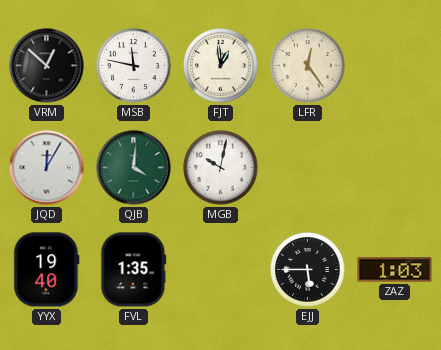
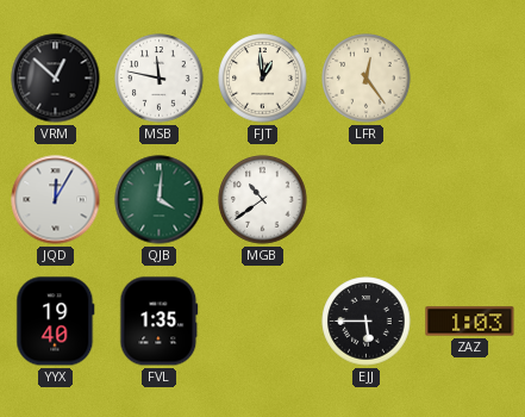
MGB: 10:02 -> 10:39 (263, 200)
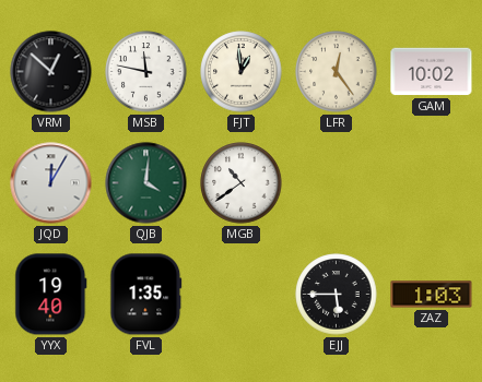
GAM: none -> 10:02 (432, 72)
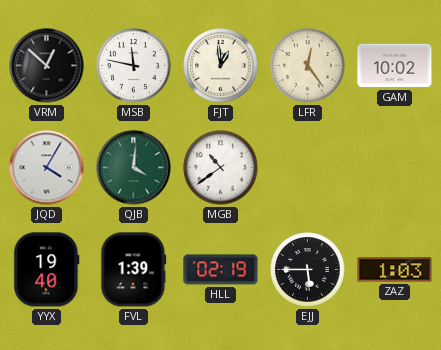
JQD: 12:05 -> 4:05 (47, 168)
FVL: 1:35 -> 1:39 (134, 270)
HLL: none -> 02:19 (221, 270)
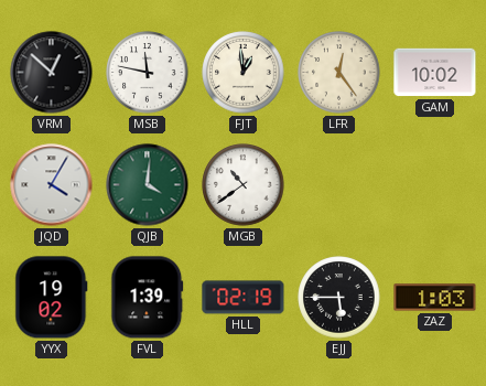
YYX: 19:40 -> 19:02 (52, 298)
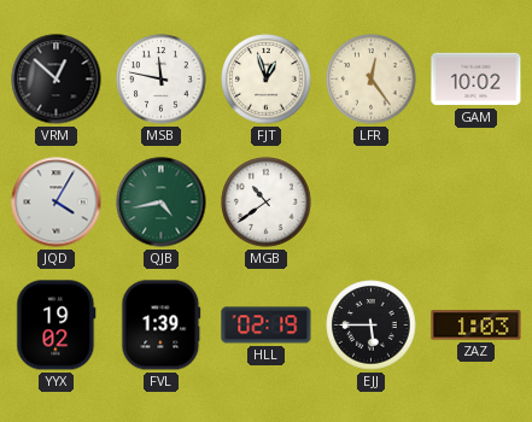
FJT: 12:59 -> 12:57 (267, 80)
QJB: 4:01 -> 4:43 (162, 203)
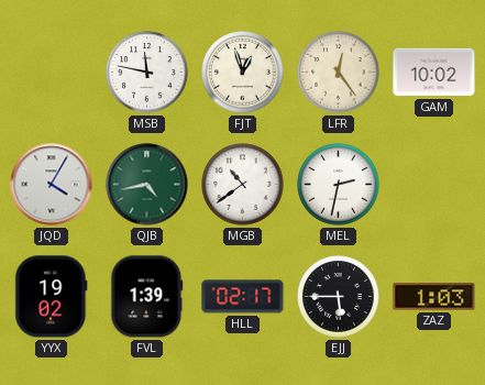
VRM: 12:52 -> none (57, 80)
MEL: none -> 2:32 (339, 185)
HLL: 02:19 -> 02:17 (243, 297)
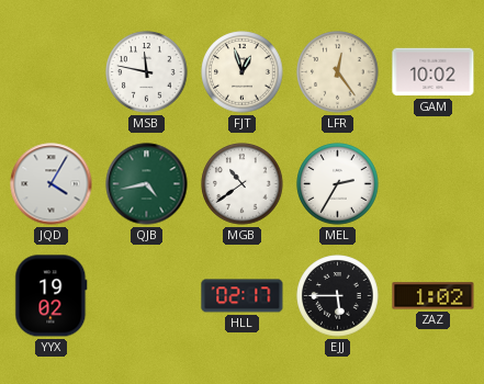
MEL: 2:32 -> 2:35 (338, 184)
FVL: 1:39 -> none (147, 297)
ZAZ: 1:03 -> 1:02 (434, 296)
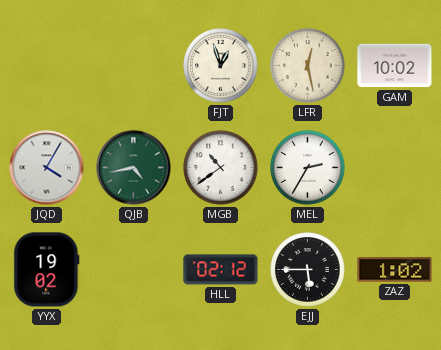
MSB: 11:47 -> none (147, 72)
LFR: 12:24 -> 12:28 (308, 66)
HLL: 02:17 -> 02:12 (221, 270)
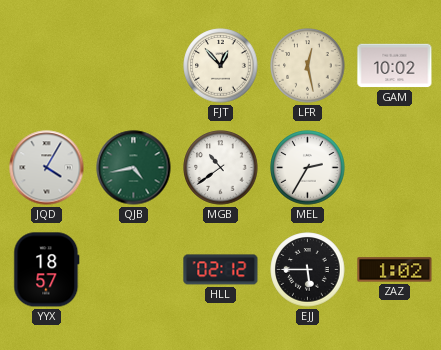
FJT: 12:57 -> 12:53 (221, 66)
YYX: 19:02 -> 18:57 (47, 270)
